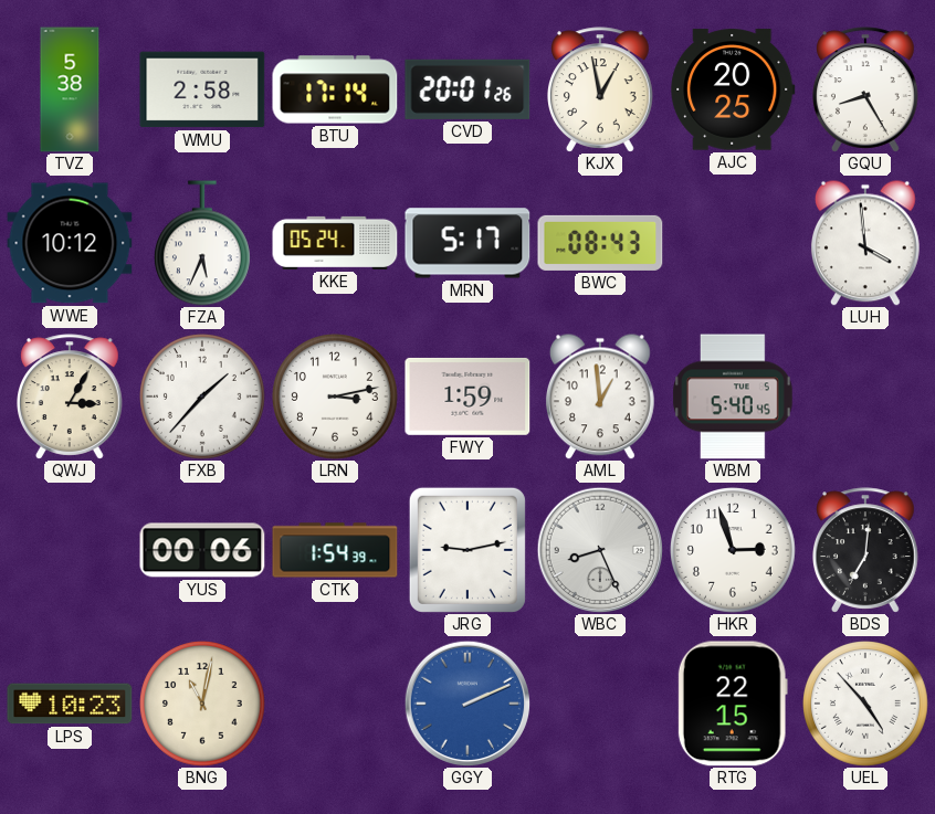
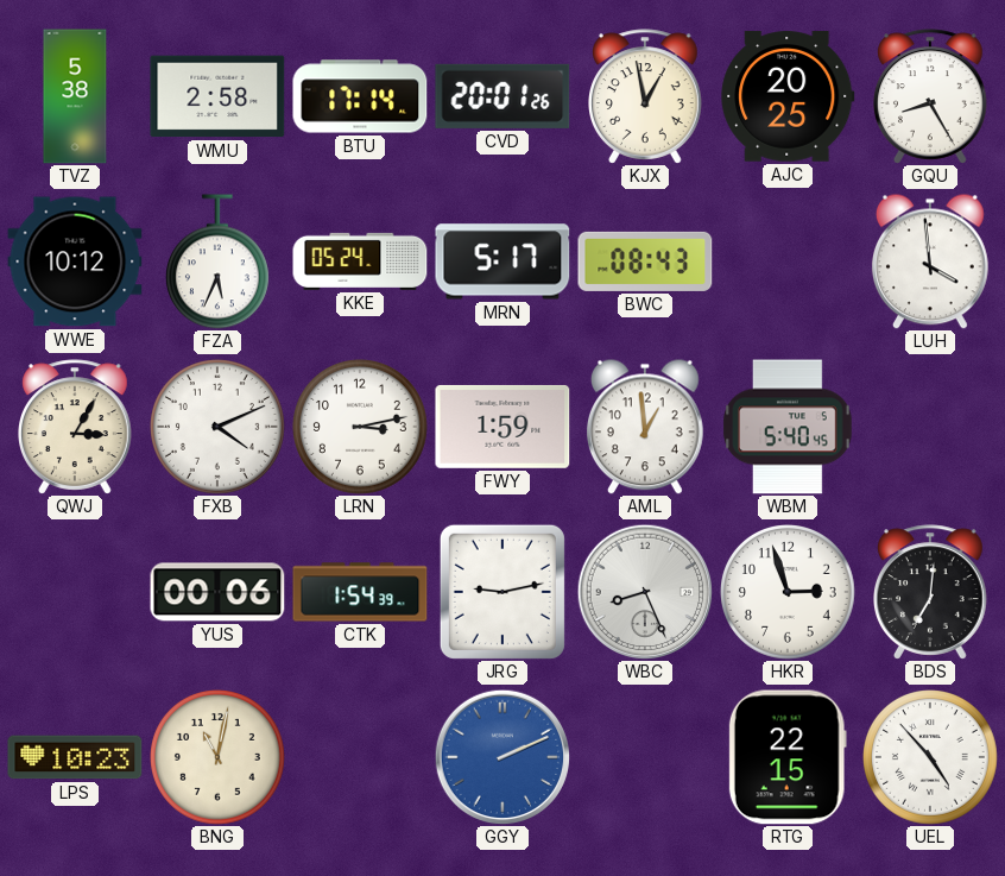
FXB: 1:37 -> 4:11 (219, 428)
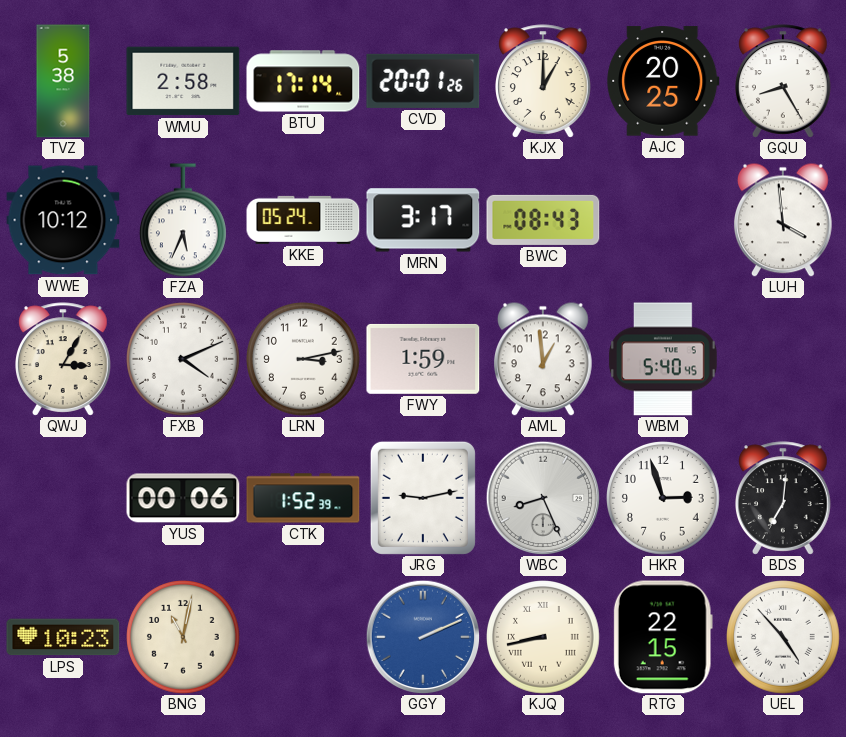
KJX: 12:58 -> 1:00 (544, 81)
MRN: 5:17 -> 3:17 (423, 220)
CTK: 1:54 -> 1:52 (303, 498)
KJQ: none -> 8:43 (544, 638)
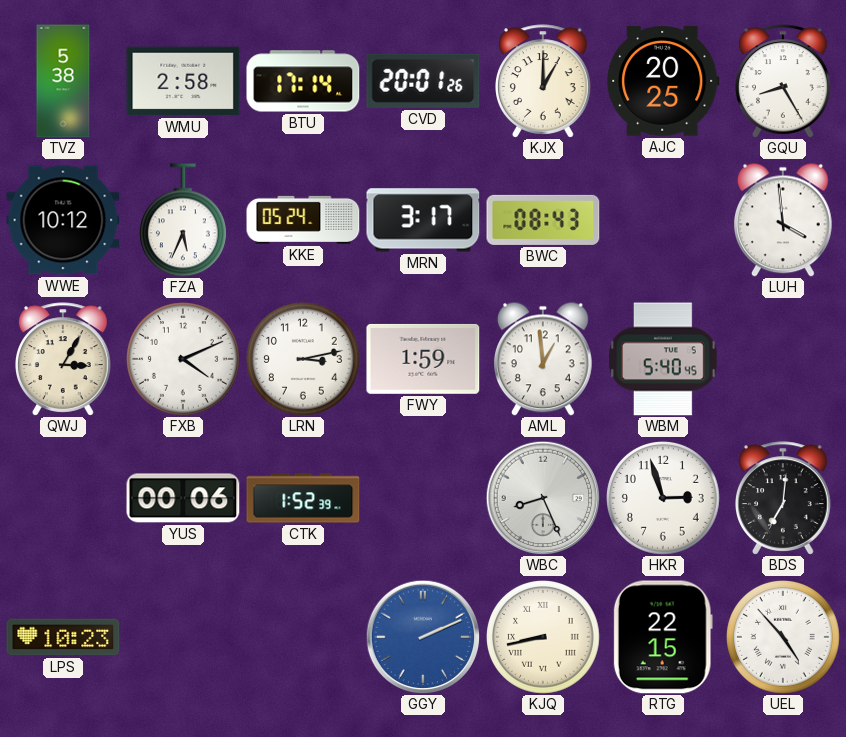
JRG: 9:13 -> none (423, 498)
BNG: 11:02 -> none (184, 638)
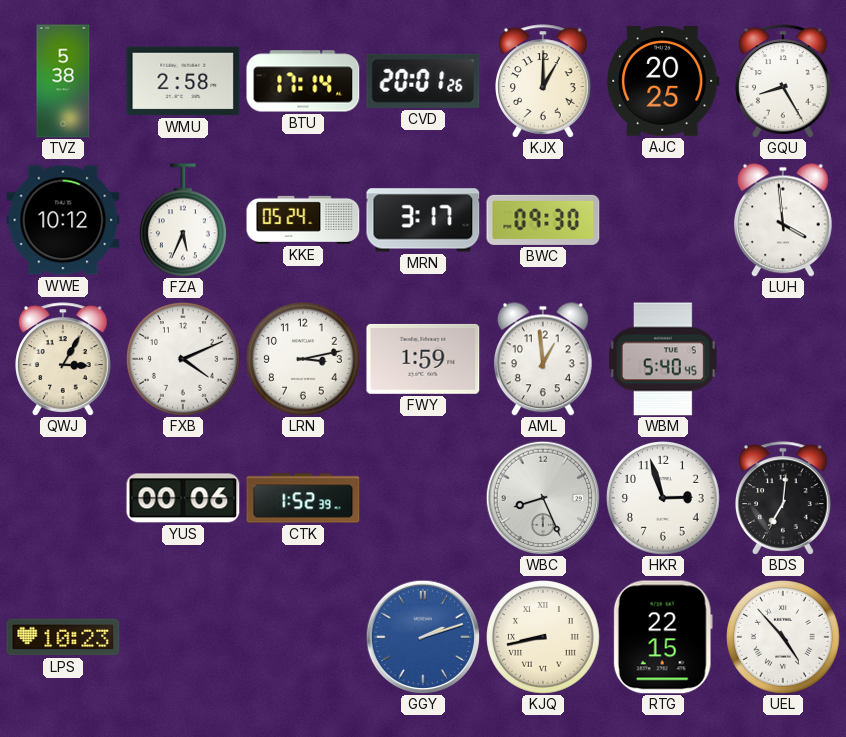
BWC: 08:43 -> 09:30 (543, 220)
GGY: 2:11 -> 2:12 (423, 637)
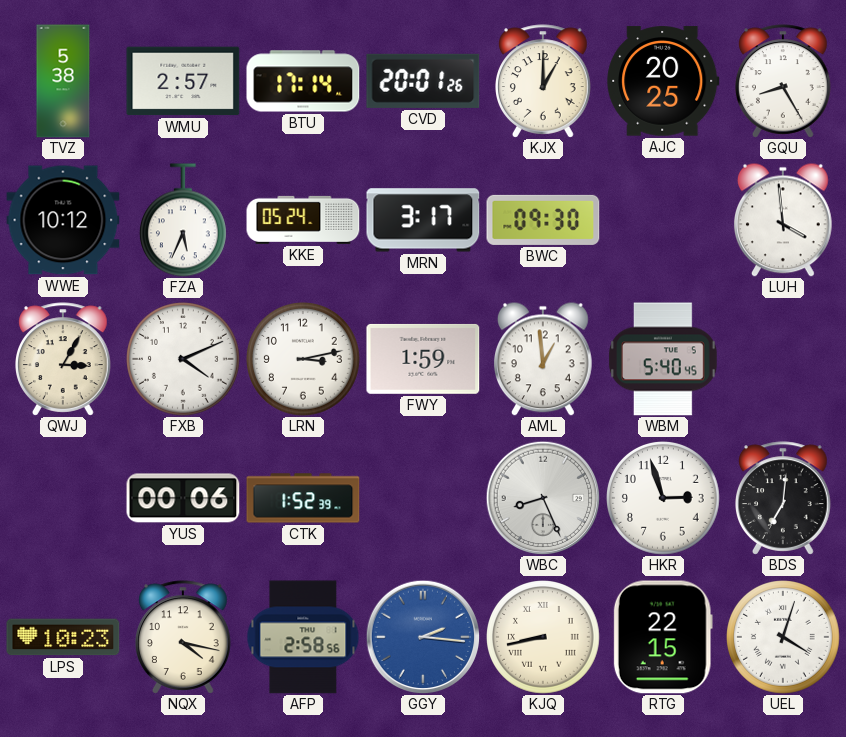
WMU: 2:58 -> 2:57 (183, 81)
NQX: none -> 4:17 (184, 637)
AFP: none -> 2:58 (303, 637)
GGY: 2:12 -> 2:16 (423, 637)
UEL: 4:53 -> 4:03 (784, 638)
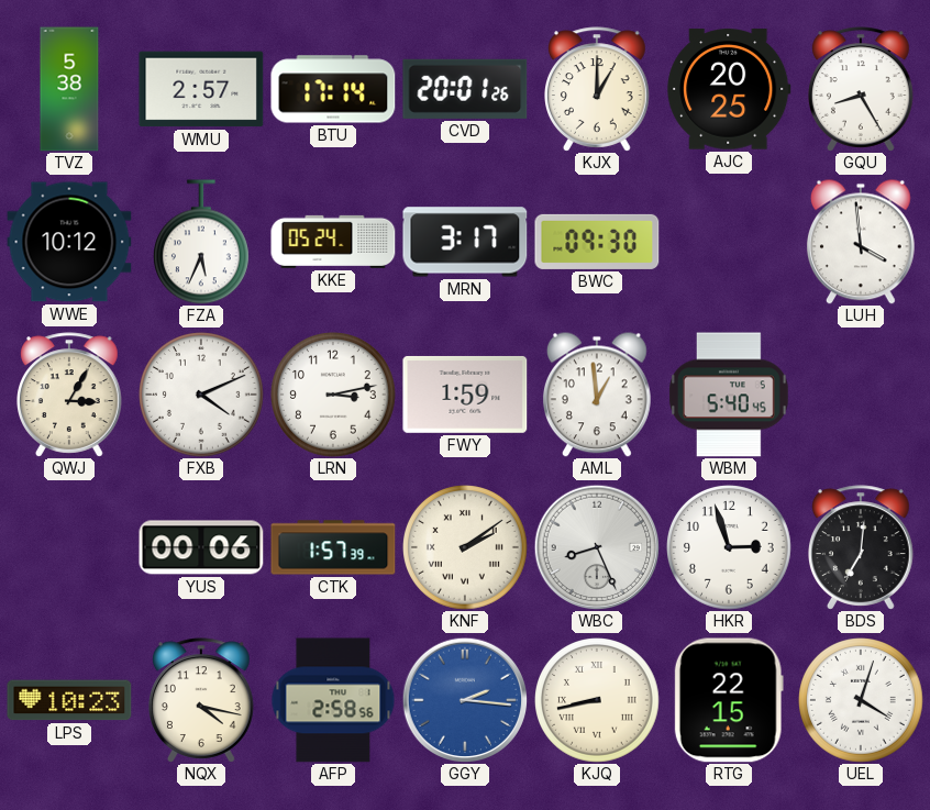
CTK: 1:52 -> 1:57 (333, 547)
KNF: none -> 2:09 (466, 548)
